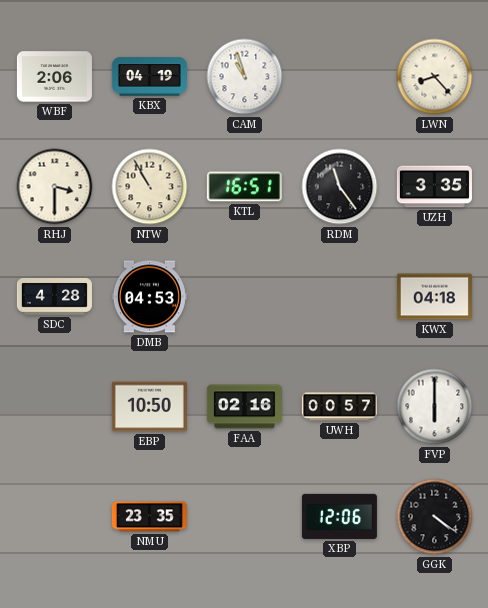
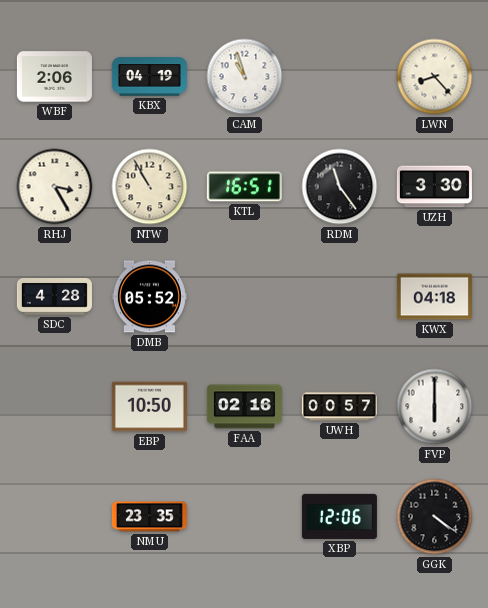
RHJ: 3:30 -> 3:25 (55, 187)
UZH: 3:35 -> 3:30 (434, 187)
DMB: 04:53 -> 05:52 (149, 297)
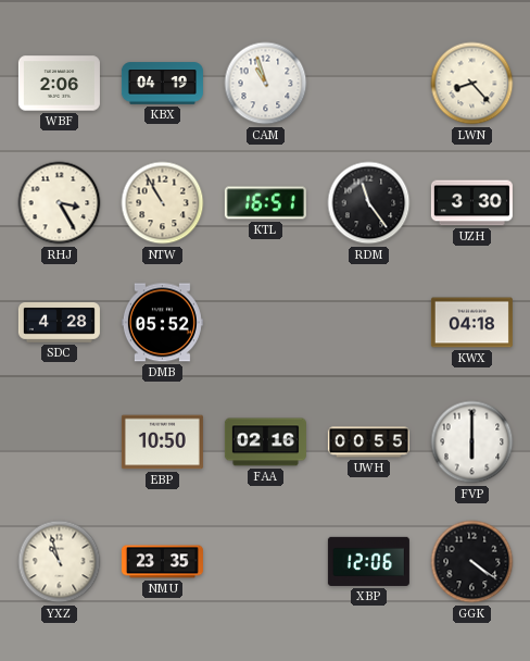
UWH: 00:57 -> 00:55 (368, 442)
YXZ: none -> 10:57 (60, 562)
